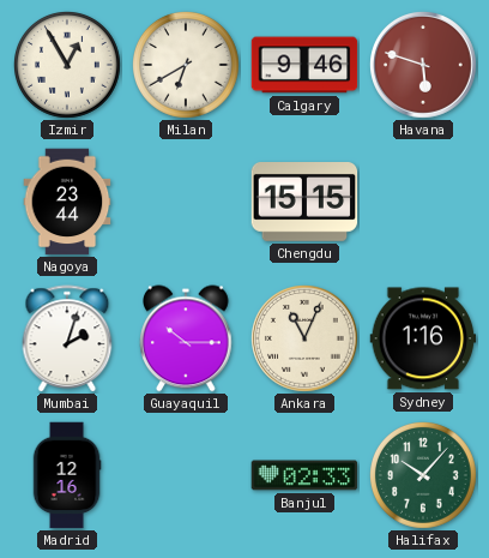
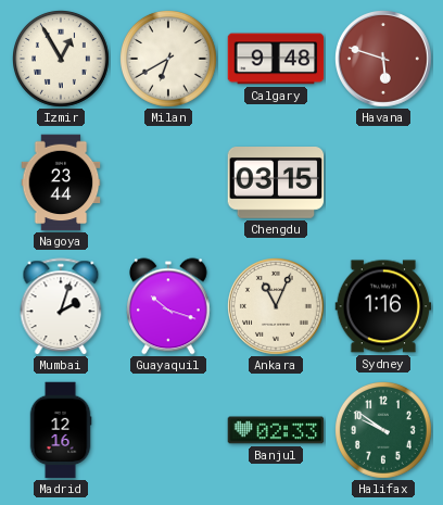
Calgary: 9:46 -> 9:48 (276, 59)
Chengdu: 15:15 -> 03:15 (276, 184)
Guayaquil: 10:15 -> 10:18 (169, 306)
Halifax: 10:07 -> 9:51 (384, 431)
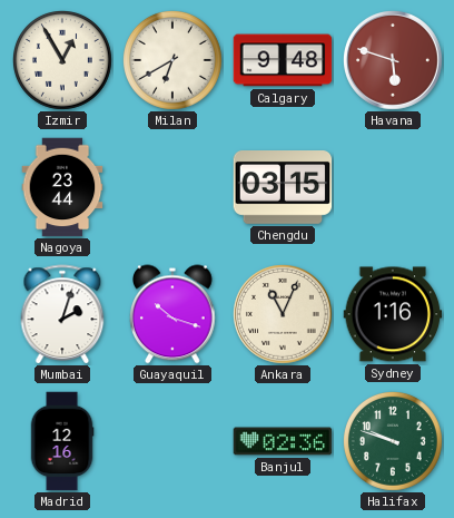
Banjul: 02:33 -> 02:36 (283, 441)
Halifax: 9:51 -> 9:48 (394, 442)
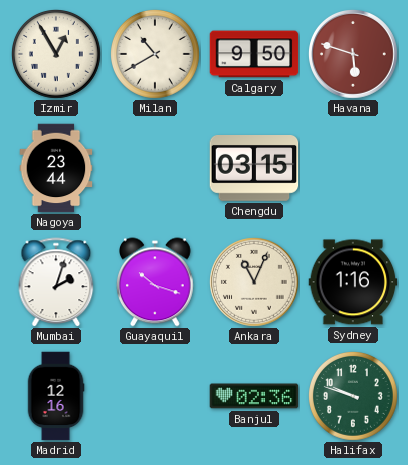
Milan: 6:40 -> 10:40 (156, 55)
Calgary: 9:48 -> 9:50 (254, 54)
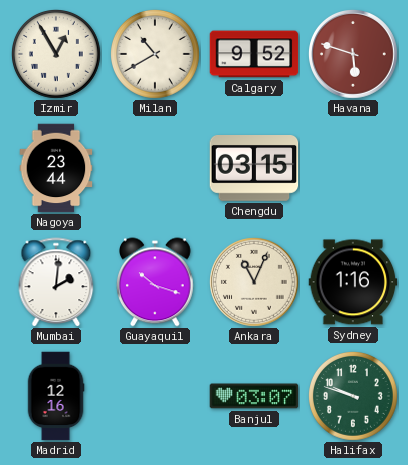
Calgary: 9:50 -> 9:52 (254, 54)
Mumbai: 2:03 -> 2:01 (56, 282)
Banjul: 02:36 -> 03:07 (254, 396)
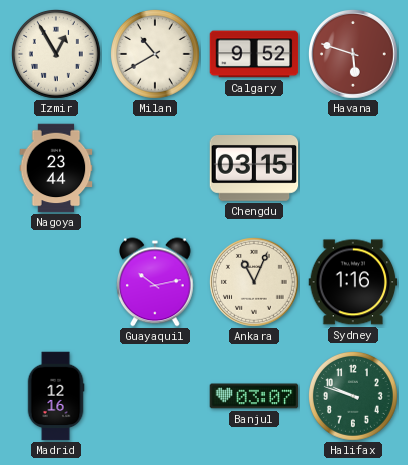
Mumbai: 2:01 -> none (56, 282)
Guayaquil: 10:18 -> 10:13 (156, 282)
